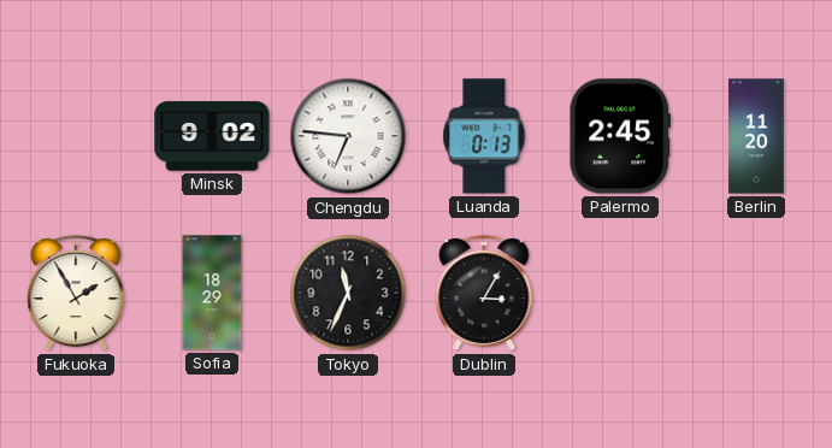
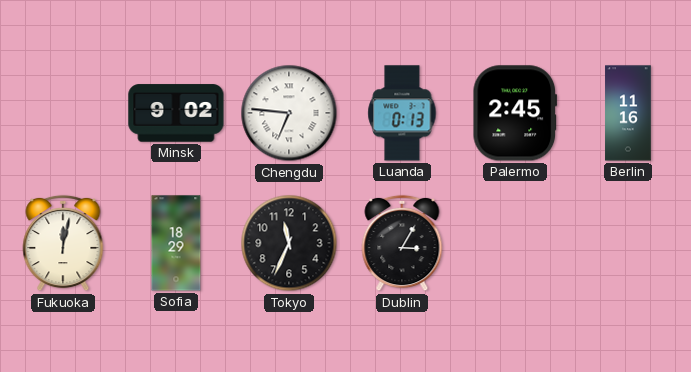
Berlin: 11:20 -> 11:16 (628, 113)
Fukuoka: 1:55 -> 12:02 (63, 243)
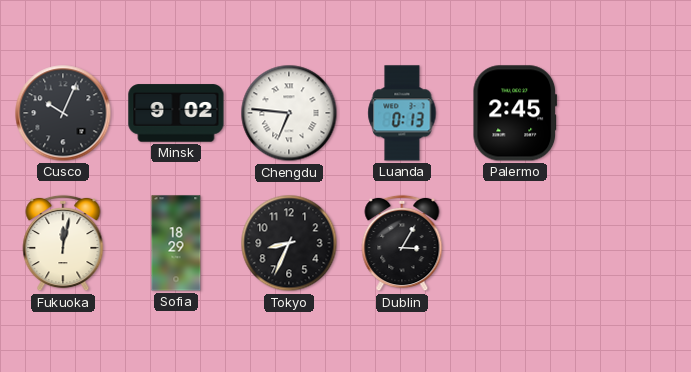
Cusco: none -> 10:04 (63, 113)
Berlin: 11:16 -> none (628, 113)
Tokyo: 11:34 -> 8:34 (289, 243)
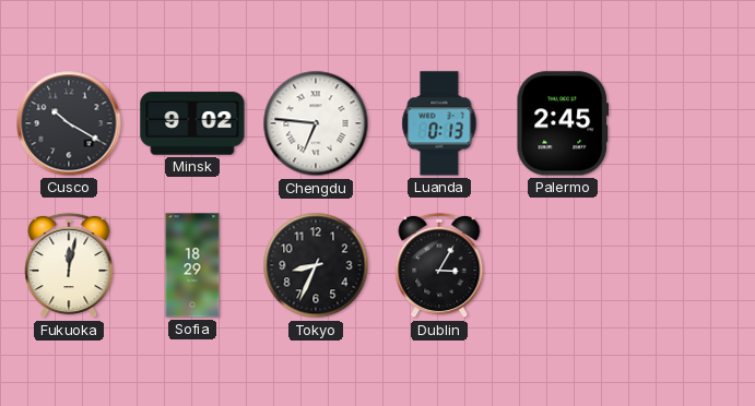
Cusco: 10:04 -> 10:20 (69, 123)
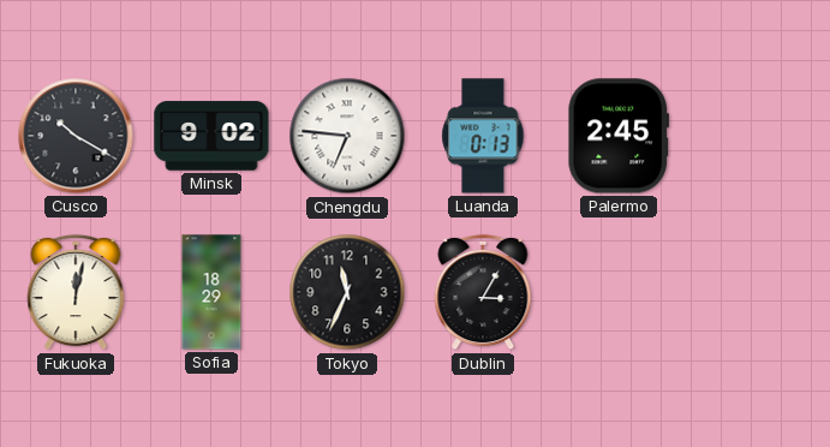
Tokyo: 8:34 -> 11:34 (347, 292)
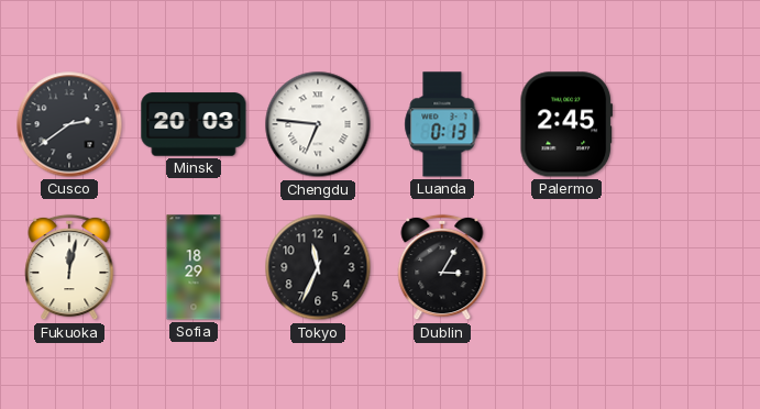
Cusco: 10:20 -> 2:39 (69, 124)
Minsk: 9:02 -> 20:03 (194, 124)
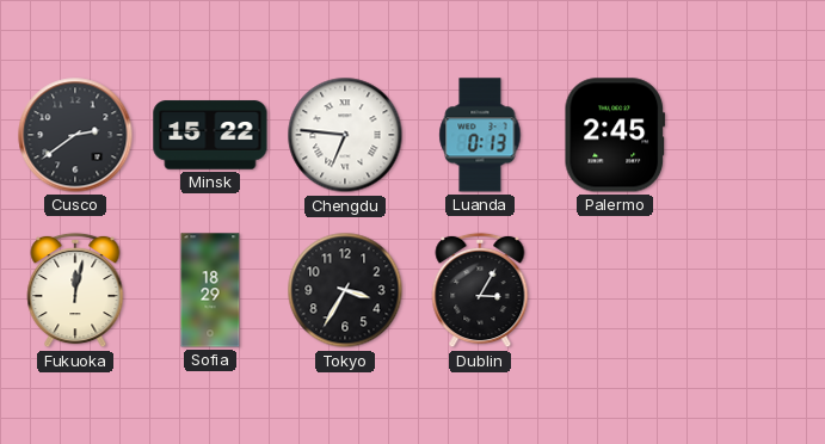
Minsk: 20:03 -> 15:22 (210, 135)
Tokyo: 11:34 -> 3:35 (345, 290)
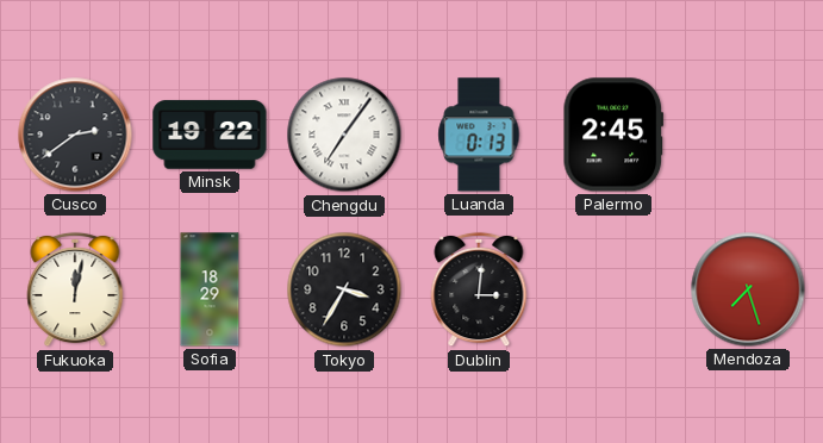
Minsk: 15:22 -> 19:22 (210, 135)
Chengdu: 6:46 -> 7:06 (344, 135)
Dublin: 3:05 -> 3:01 (479, 289)
Mendoza: none -> 7:27 (748, 289)
